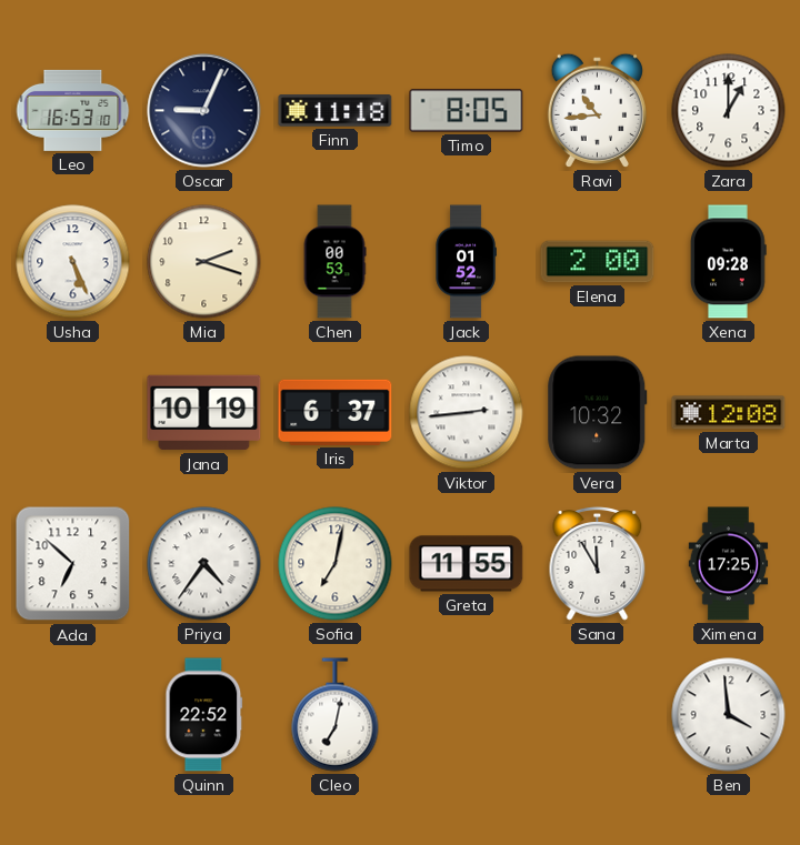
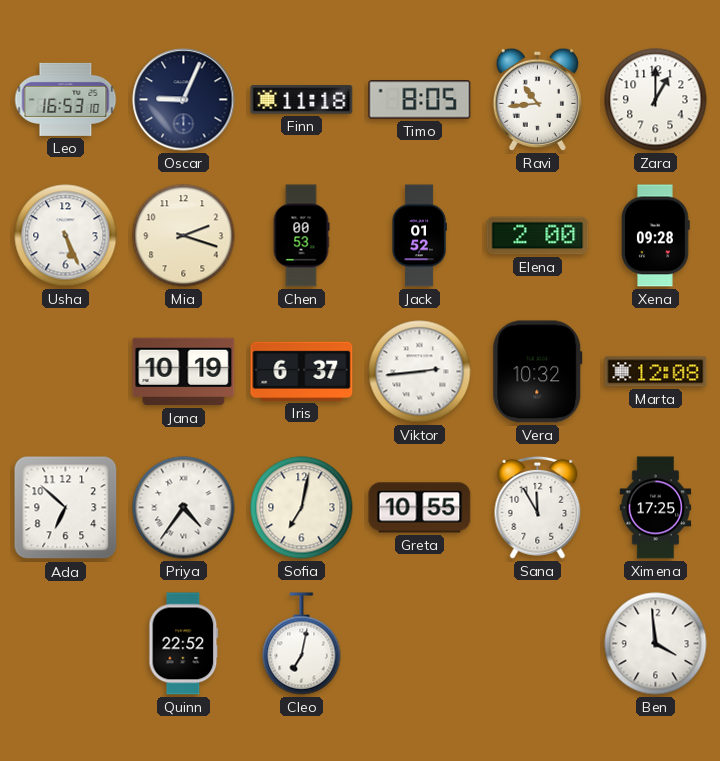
Greta: 11:55 -> 10:55 (420, 508)
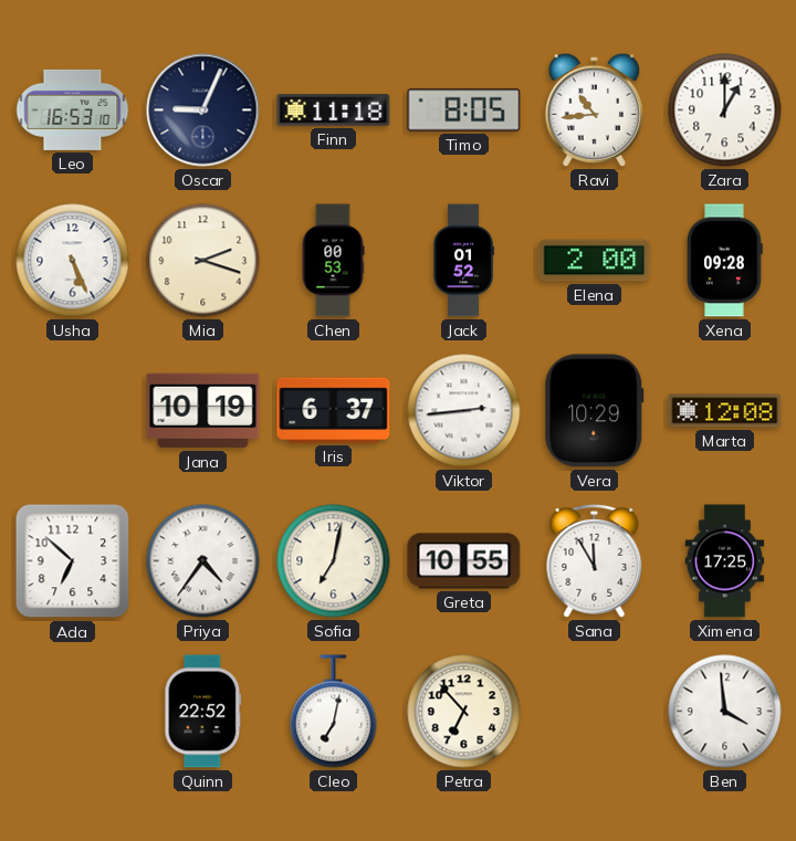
Vera: 10:32 -> 10:29 (595, 411)
Petra: none -> 6:53 (464, 712)
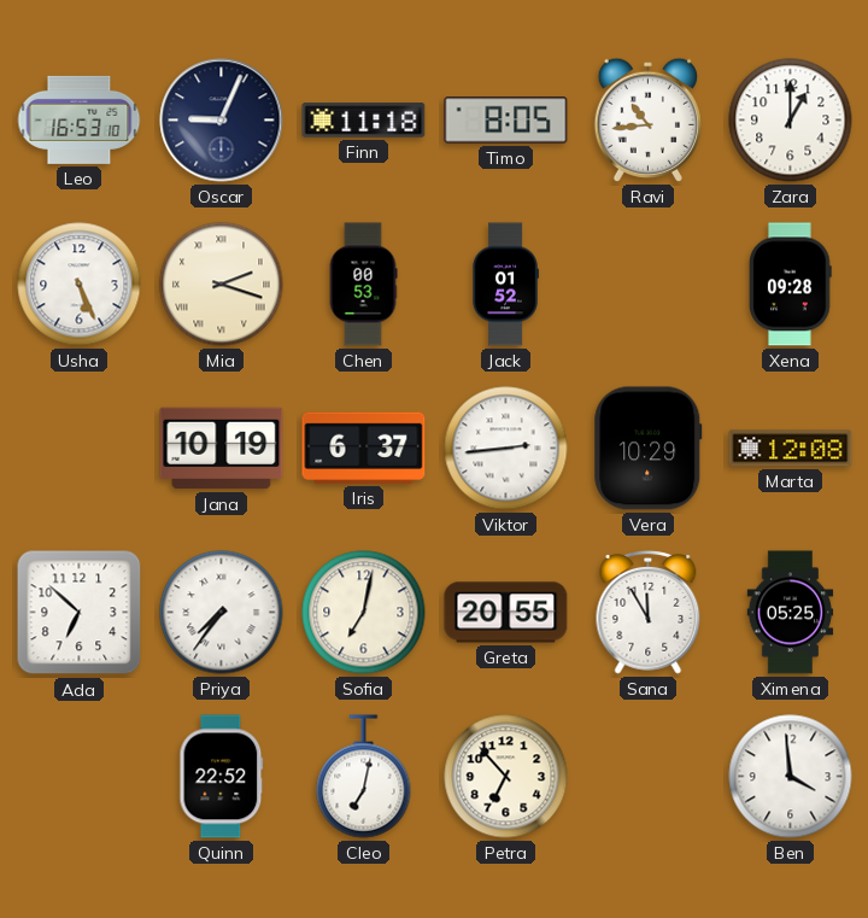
Mia numerals: Arabic -> Roman (222, 285)
Elena: 2:00 -> none (595, 261)
Priya: 4:36 -> 7:36 (222, 613)
Greta: 10:55 -> 20:55 (506, 613)
Ximena: 17:25 -> 05:25 (791, 613)
